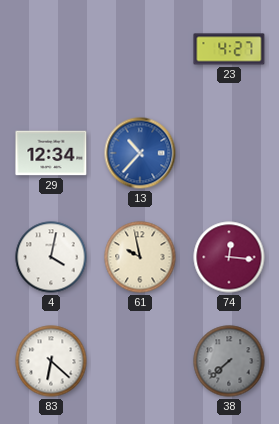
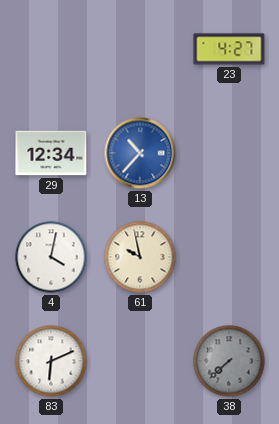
74: 12:16 -> none (229, 257)
83: 6:22 -> 6:11 (51, 361)
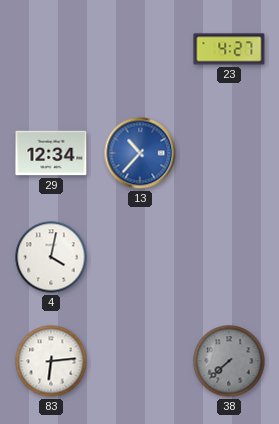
61: 9:58 -> none (140, 257)
83: 6:11 -> 6:14 (51, 361)
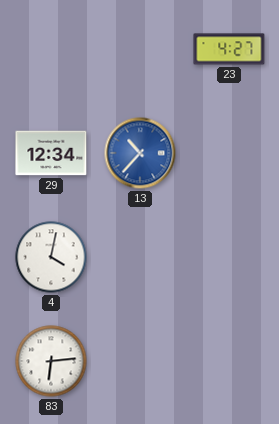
38: 7:38 -> none (229, 361)
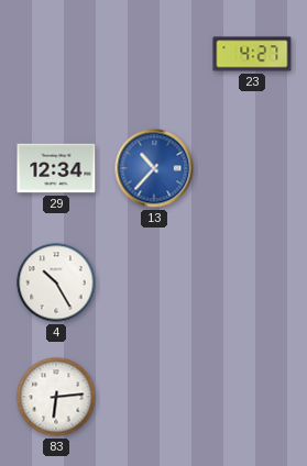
4: 4:02 -> 10:25 (56, 282)
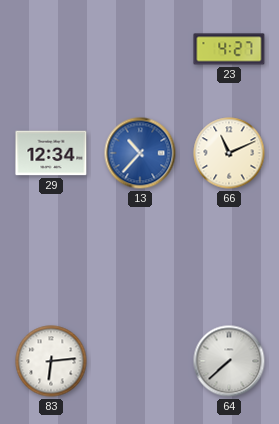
66: none -> 11:11 (229, 153)
4: 10:25 -> none (56, 282)
64: none -> 7:38 (229, 361)
